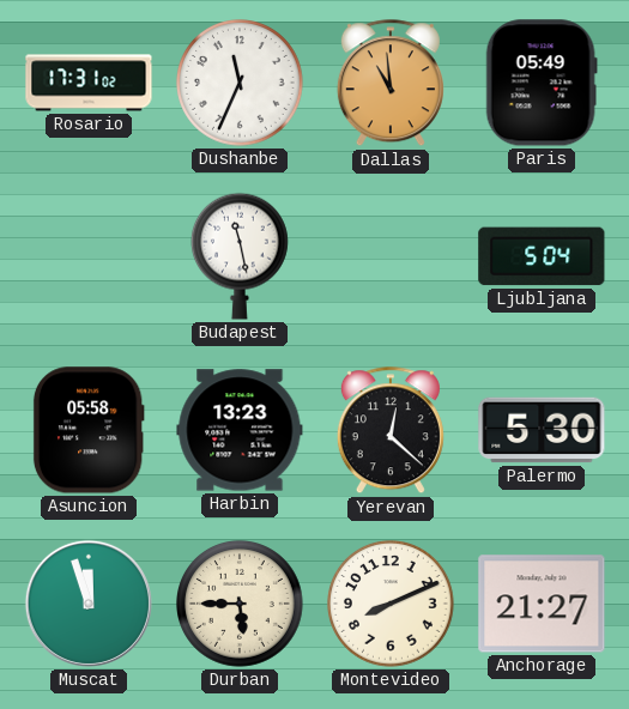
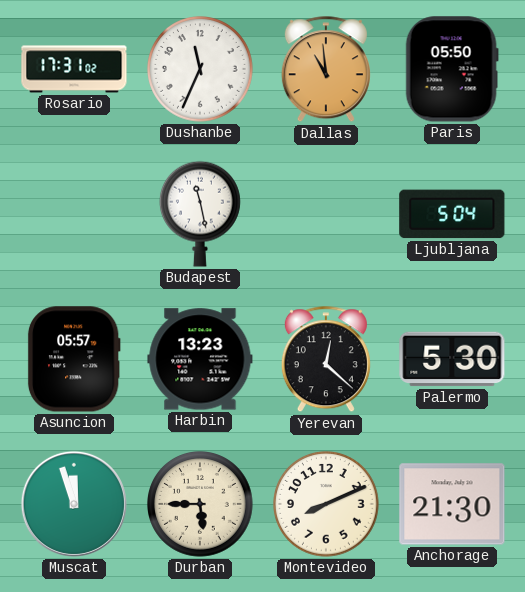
Paris: 05:49 -> 05:50 (452, 69)
Asuncion: 05:58 -> 05:57 (74, 359)
Anchorage: 21:27 -> 21:30 (452, 504)
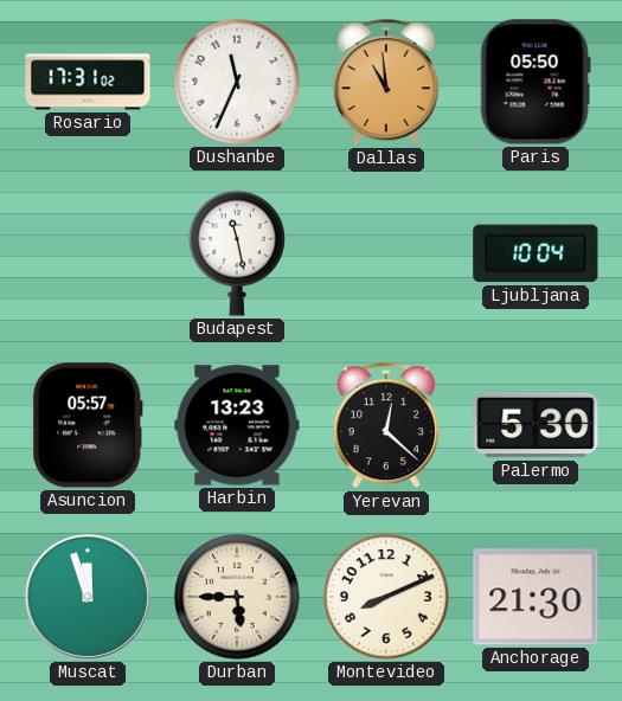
Ljubljana: 5:04 -> 10:04 (536, 253)
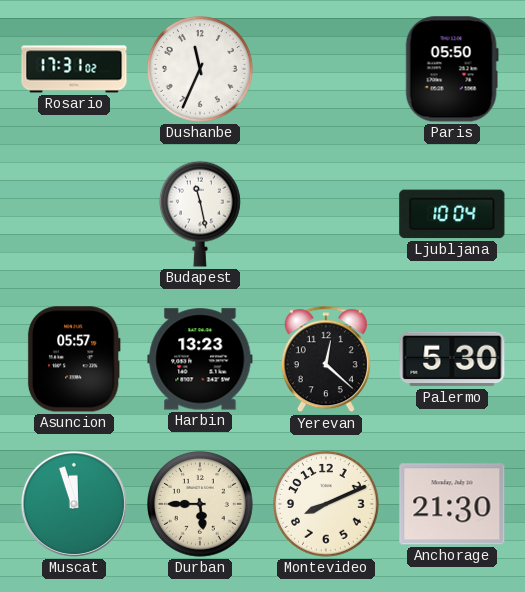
Dallas: 10:59 -> none (386, 83)
